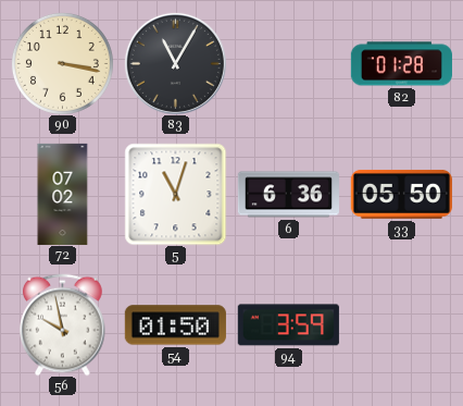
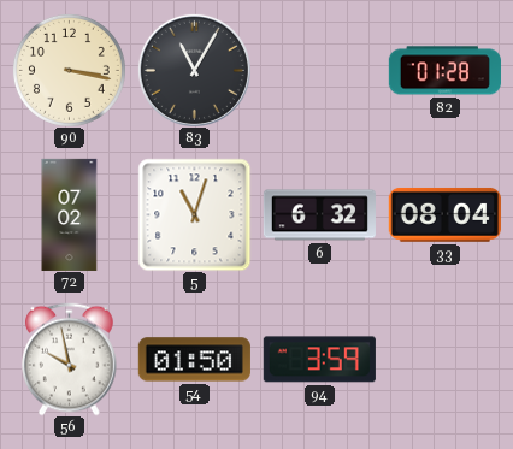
6: 6:36 -> 6:32 (319, 215)
33: 05:50 -> 08:04 (444, 215)
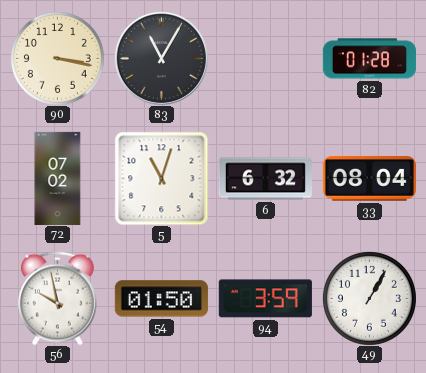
49: none -> 1:05 (369, 298)
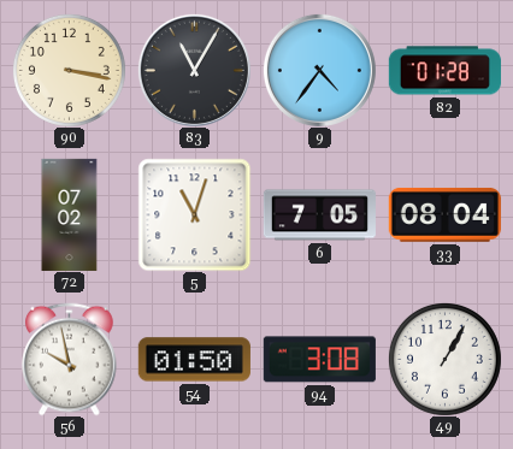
9: none -> 4:36 (319, 70)
6: 6:32 -> 7:05 (319, 215)
94: 3:59 -> 3:08 (319, 360)
